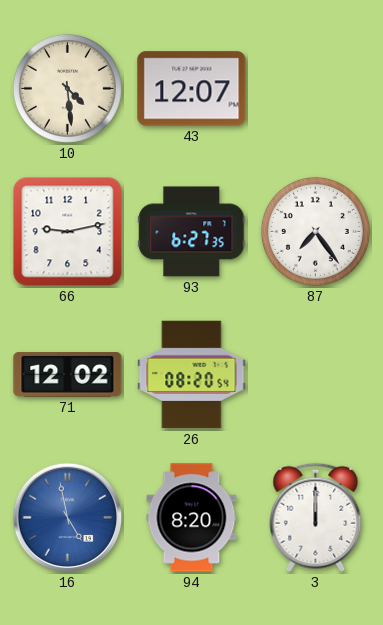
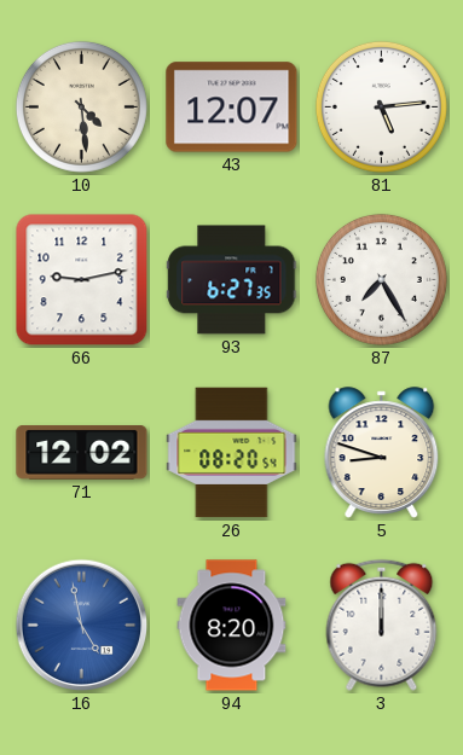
81: none -> 5:14 (381, 106)
87: 7:24 -> 7:25 (381, 279)
5: none -> 8:48 (382, 453)
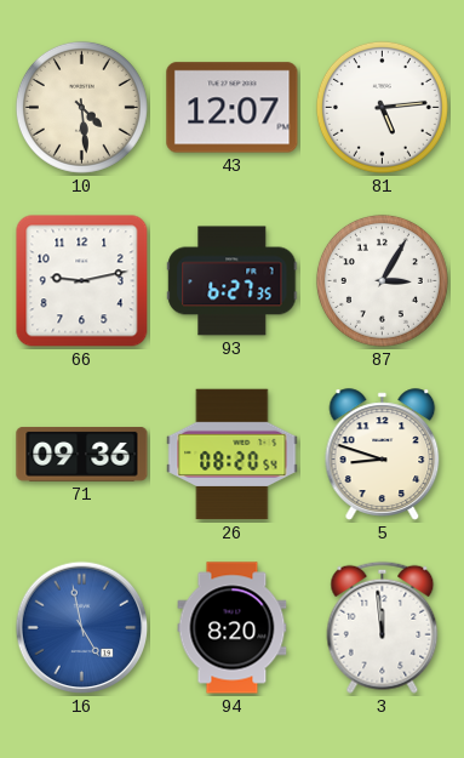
87: 7:25 -> 3:05 (382, 280)
71: 12:02 -> 09:36 (82, 455)
3: 12:00 -> 11:59 (383, 627)
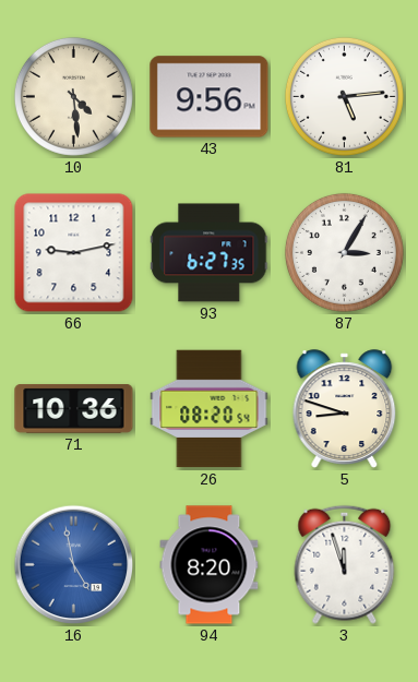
43: 12:07 -> 9:56 (210, 97)
71: 09:36 -> 10:36 (74, 409)
3: 11:59 -> 11:57 (345, 564)
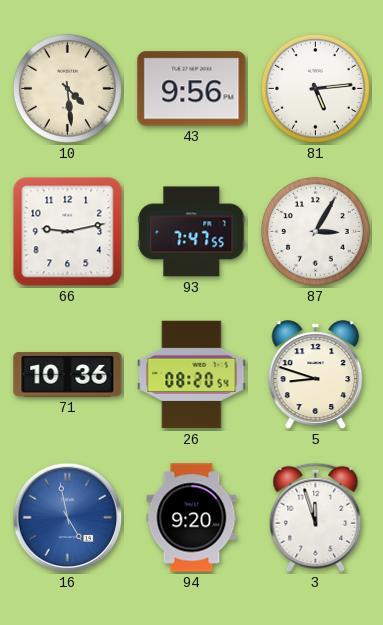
93: 6:27 -> 7:47 (192, 232)
94: 8:20 -> 9:20 (192, 518)
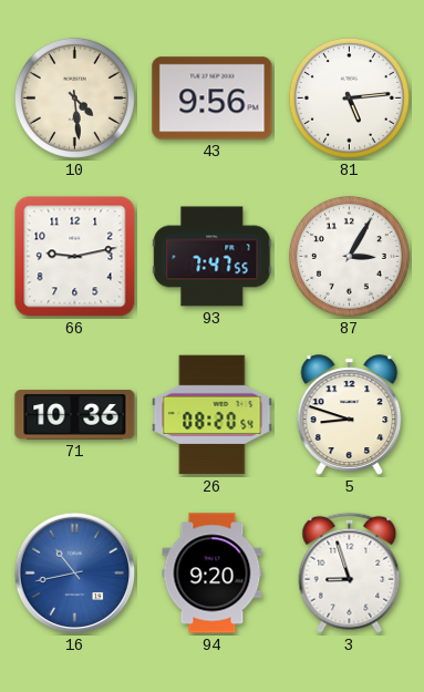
16: 4:58 -> 10:43 (75, 574)
3: 11:57 -> 8:57 (350, 572)
